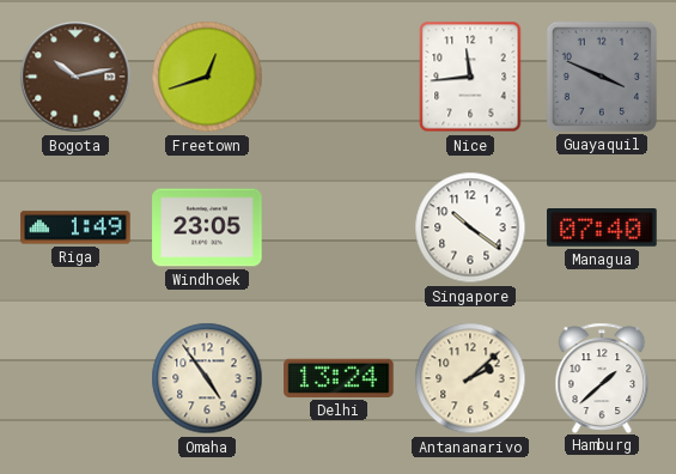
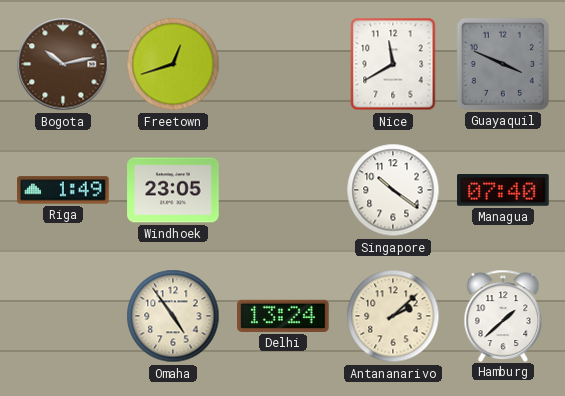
Nice: 11:44 -> 11:40 (393, 64)
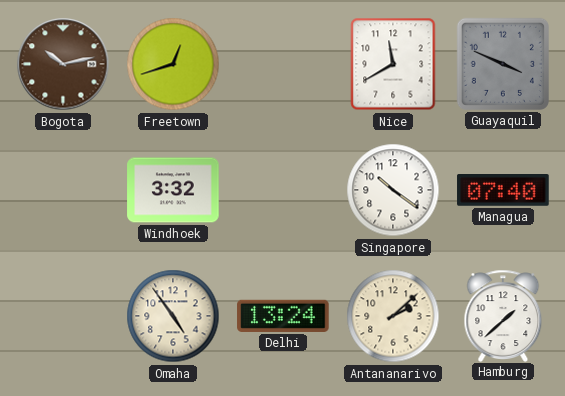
Riga: 1:49 -> none (63, 190)
Windhoek: 23:05 -> 3:32 (173, 190)
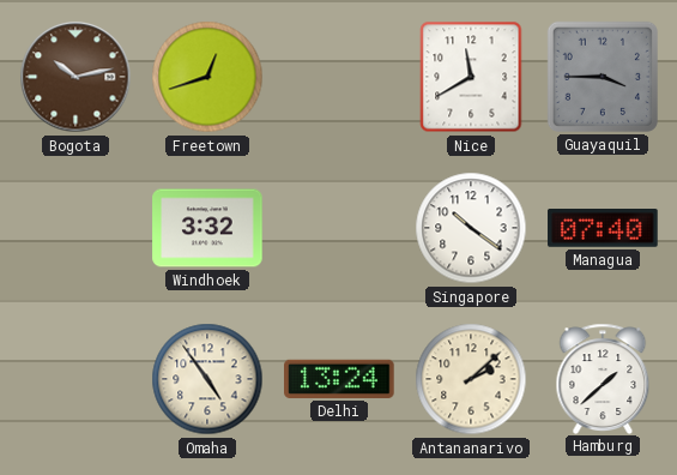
Guayaquil: 3:49 -> 3:45 (603, 77)
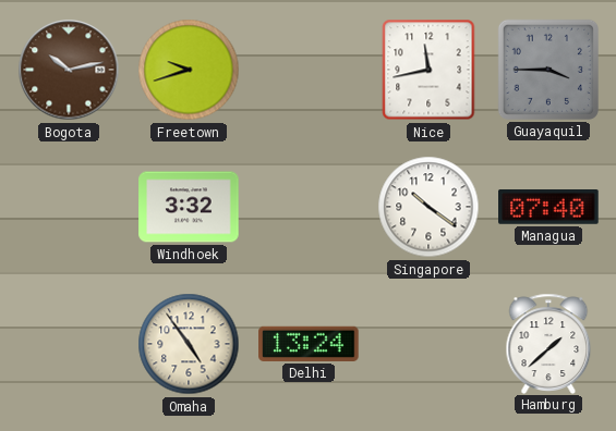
Freetown: 12:42 -> 9:42 (189, 70)
Nice: 11:40 -> 11:43 (428, 70)
Antananarivo: 2:08 -> none (471, 379)
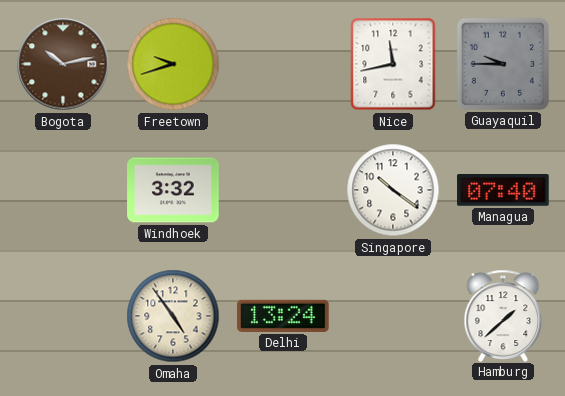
Guayaquil: 3:45 -> 9:45 (503, 64)
